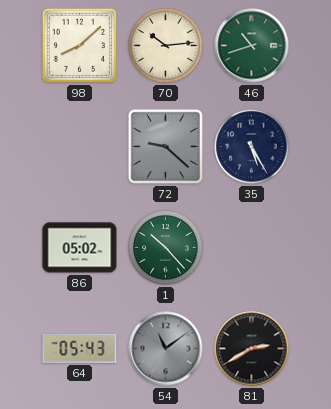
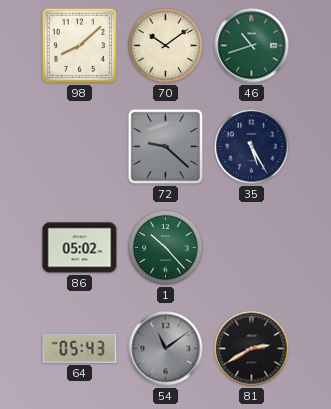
70: 10:14 -> 10:09 (166, 46)
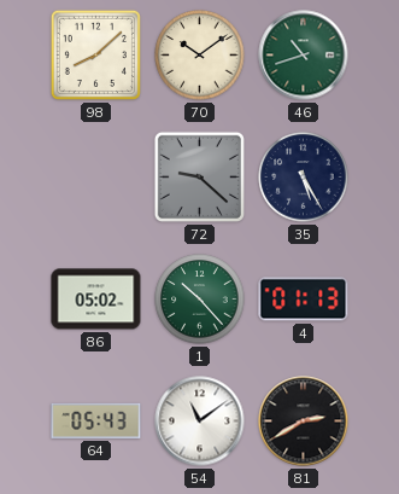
4: none -> 01:13 (304, 300)
54 dial: grey -> white (200, 422)
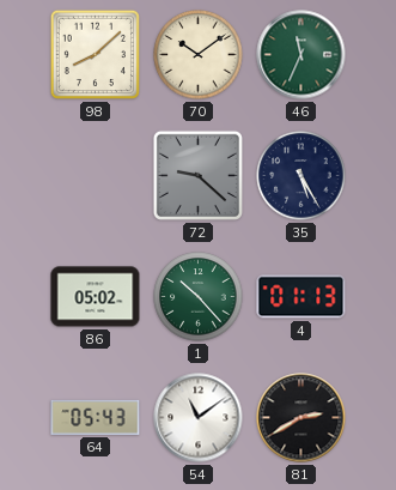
46: 10:42 -> 11:34 (301, 55)
